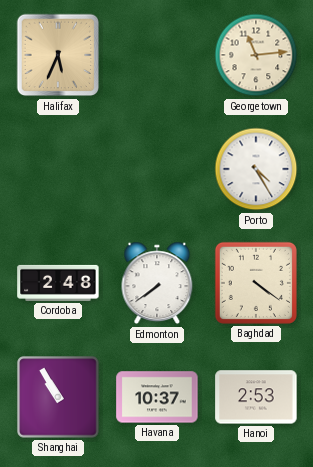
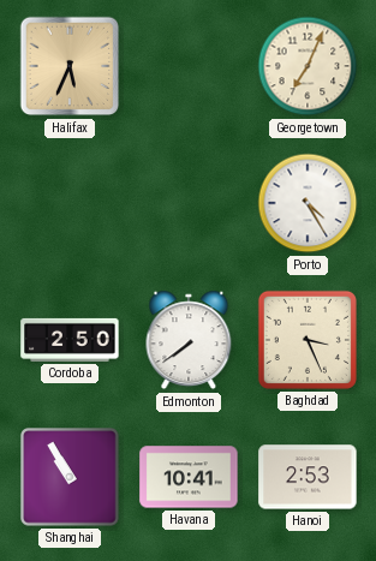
Georgetown: 11:14 -> 7:04 (308, 66)
Cordoba: 2:48 -> 2:50 (70, 340)
Baghdad: 4:21 -> 3:26 (308, 340)
Havana: 10:37 -> 10:41 (189, 477)
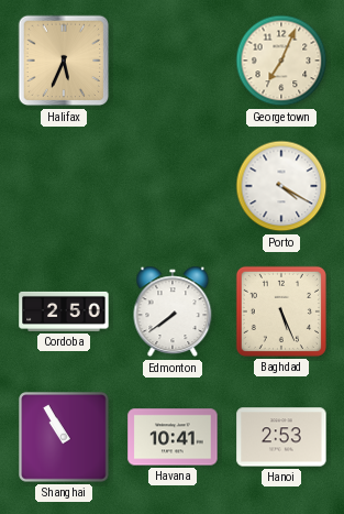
Porto: 4:25 -> 4:20 (281, 186)
Baghdad: 3:26 -> 5:26 (281, 311)
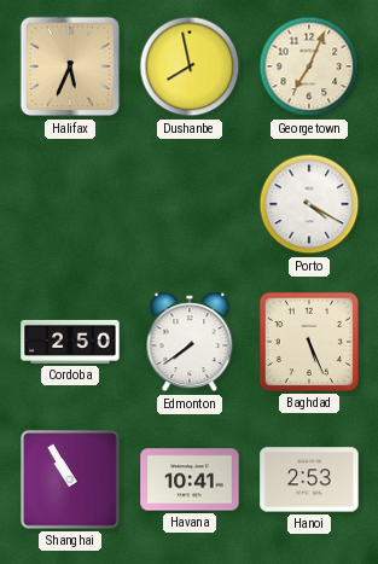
Dushanbe: none -> 7:58 (190, 66)
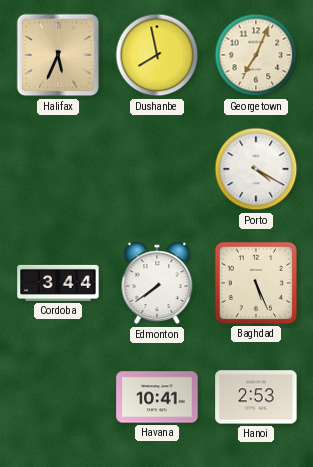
Cordoba: 2:50 -> 3:44 (58, 283)
Shanghai: 10:55 -> none (70, 479)
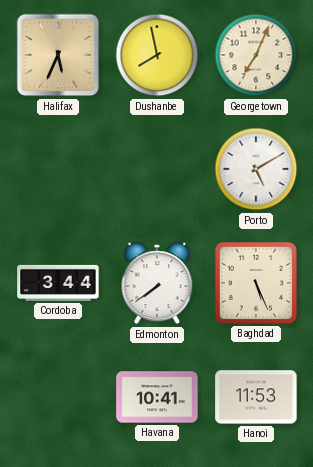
Porto: 4:20 -> 5:10 (256, 169)
Hanoi: 2:53 -> 11:53 (256, 397)
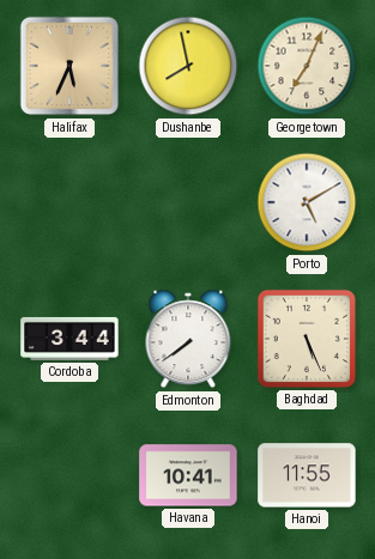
Hanoi: 11:53 -> 11:55 (307, 475)
